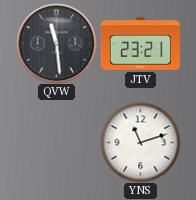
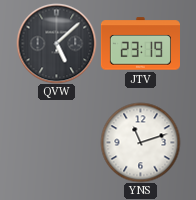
QVW: 11:29 -> 5:08 (56, 43)
JTV: 23:21 -> 23:19 (140, 44)
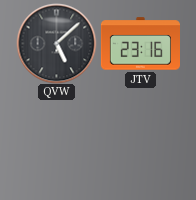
JTV: 23:19 -> 23:16 (140, 44)
YNS: 11:12 -> none (140, 142)
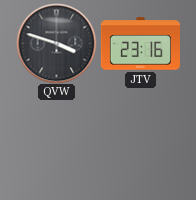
QVW: 5:08 -> 3:48 (56, 43)
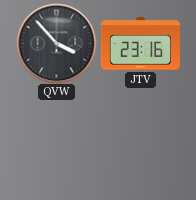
QVW: 3:48 -> 3:53 (56, 43)
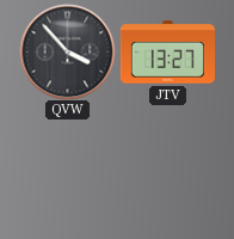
JTV: 23:16 -> 13:27 (167, 53)
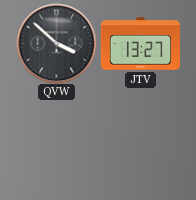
QVW: 3:53 -> 3:52 (56, 43)
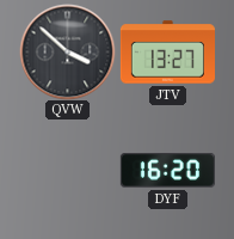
DYF: none -> 16:20 (167, 171)
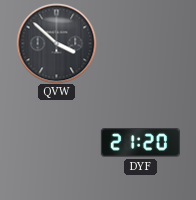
JTV: 13:27 -> none (167, 53)
DYF: 16:20 -> 21:20 (140, 143)
